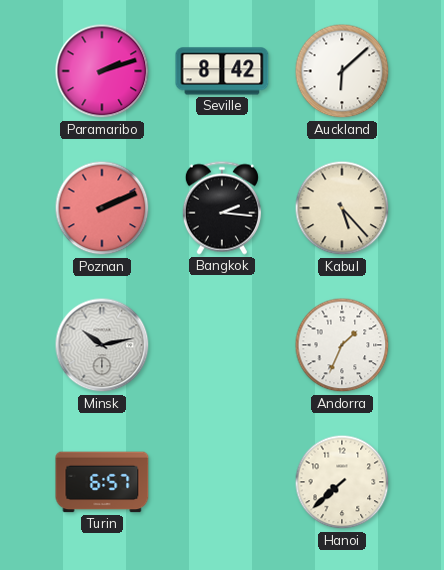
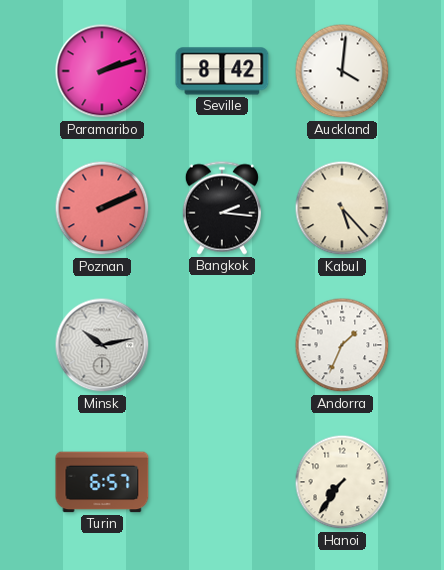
Auckland: 6:08 -> 4:01 (342, 71)
Hanoi: 7:38 -> 7:36 (342, 482)
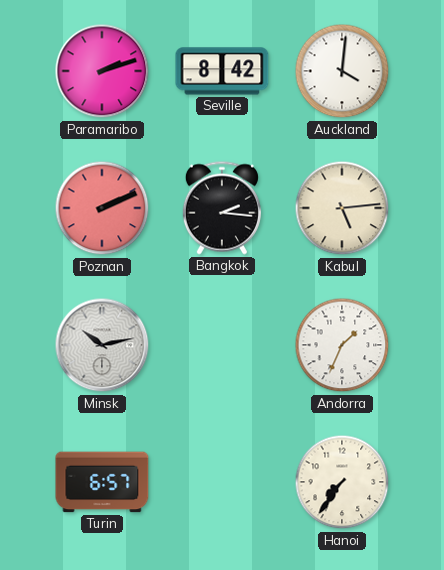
Kabul: 5:23 -> 5:14 (342, 208)
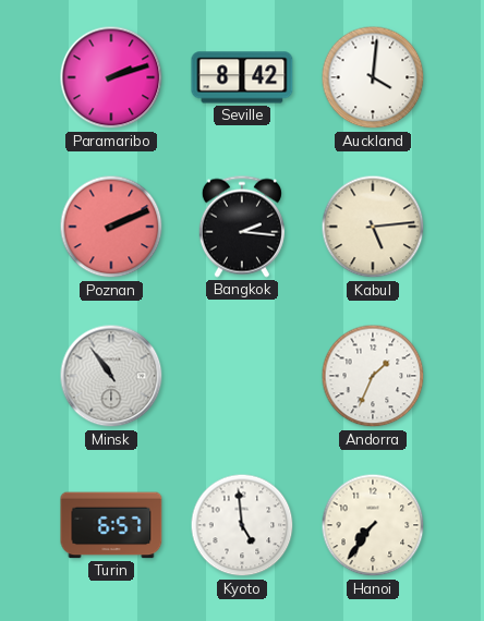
Minsk: 10:13 -> 10:54 (111, 376)
Kyoto: none -> 4:59 (242, 525)
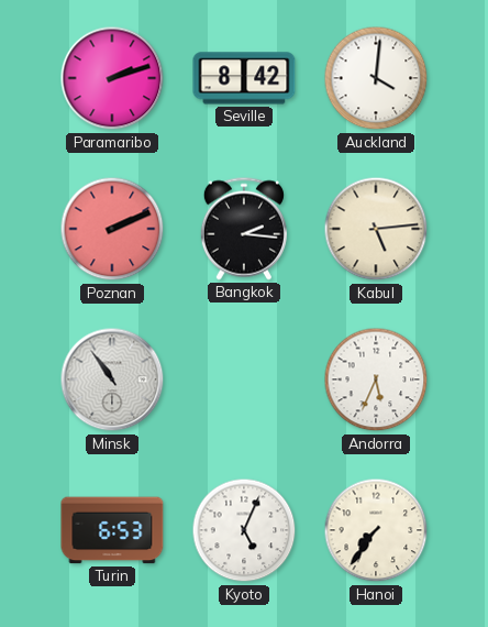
Andorra: 1:34 -> 5:34 (376, 380)
Turin: 6:57 -> 6:53 (112, 530)
Kyoto: 4:59 -> 5:04 (244, 530)
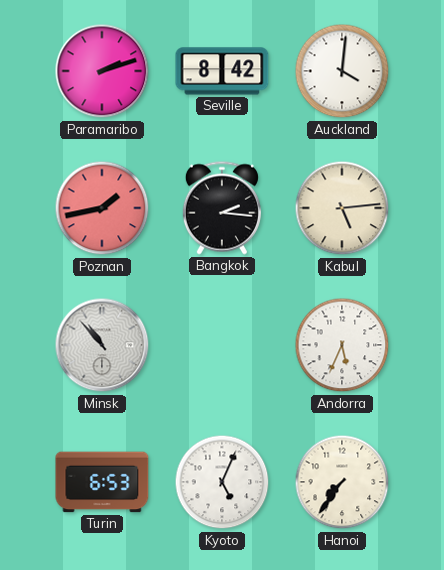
Poznan: 2:11 -> 1:43 (102, 208)
Minsk: 10:54 -> 10:53 (102, 345)
